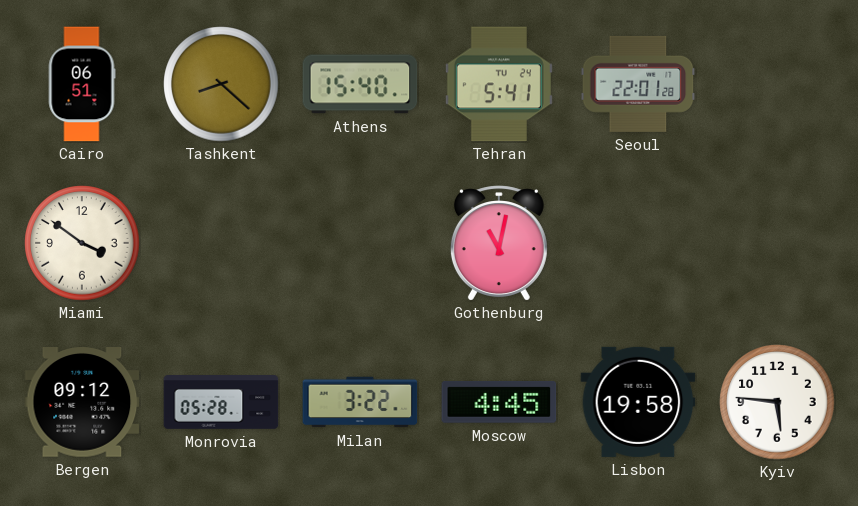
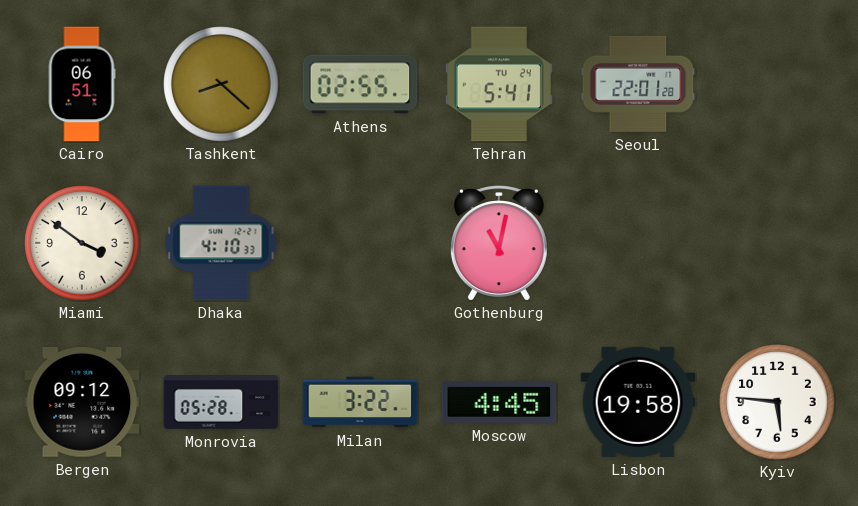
Athens: 15:40 -> 02:55 (360, 84)
Dhaka: none -> 4:10 (221, 243)
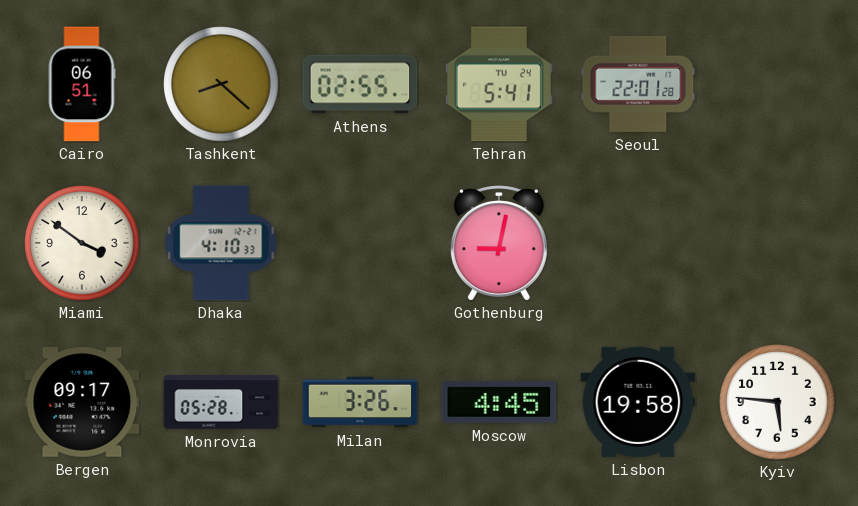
Gothenburg: 11:02 -> 9:02 (499, 243)
Bergen: 09:12 -> 09:17 (82, 403)
Milan: 3:22 -> 3:26 (360, 402)
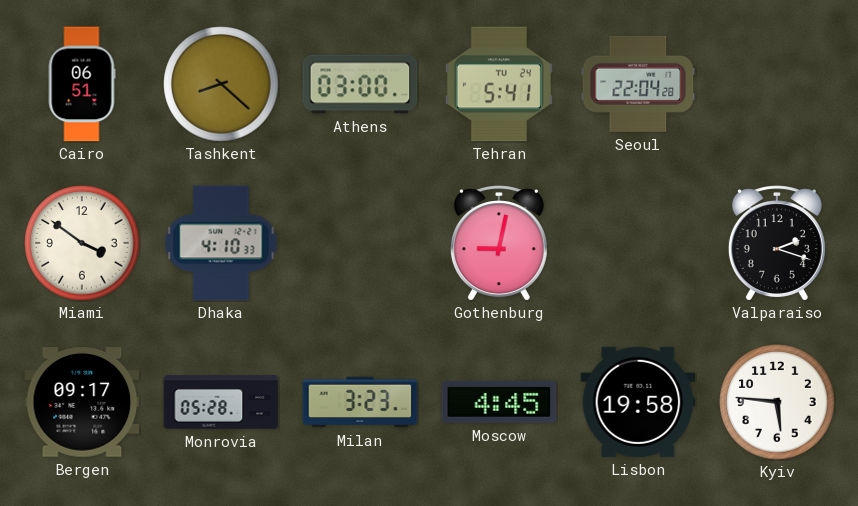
Athens: 02:55 -> 03:00 (360, 84)
Seoul: 22:01 -> 22:04 (638, 84)
Valparaiso: none -> 2:18 (777, 243)
Milan: 3:26 -> 3:23 (360, 402)
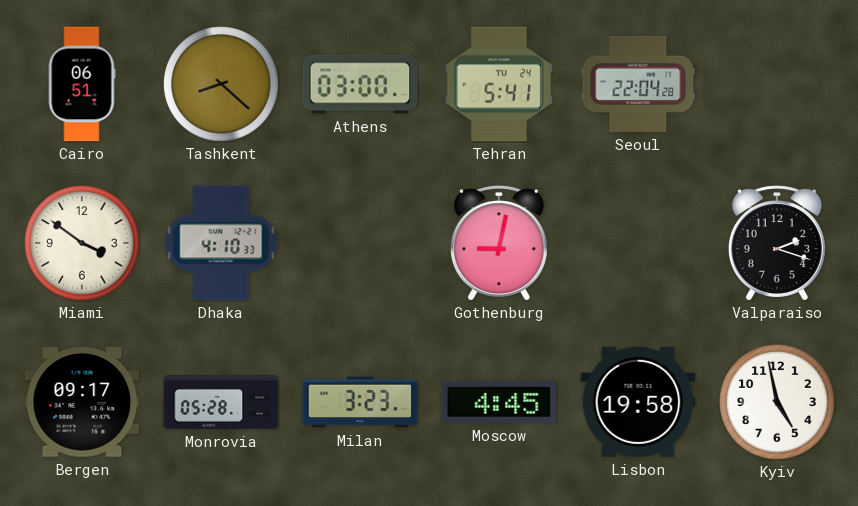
Kyiv: 5:46 -> 4:58 (777, 402)
